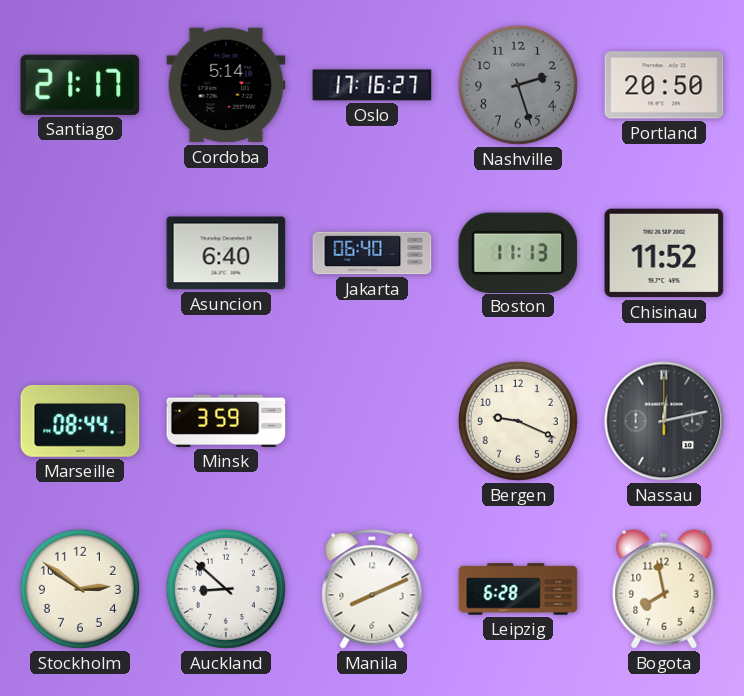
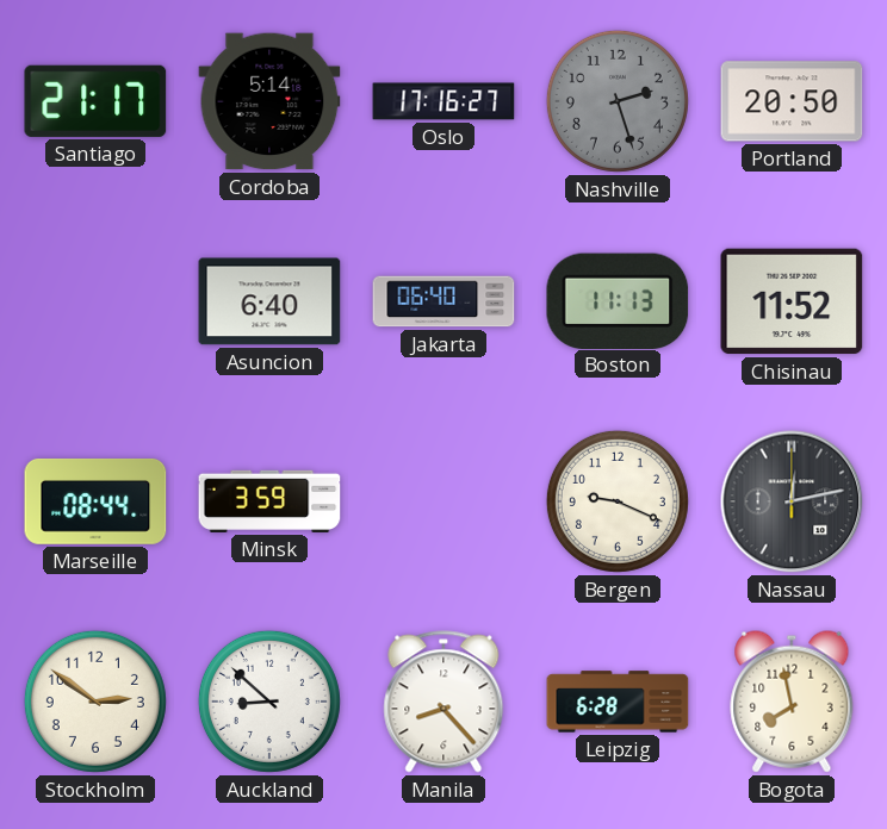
Manila: 8:11 -> 8:23 (443, 702)
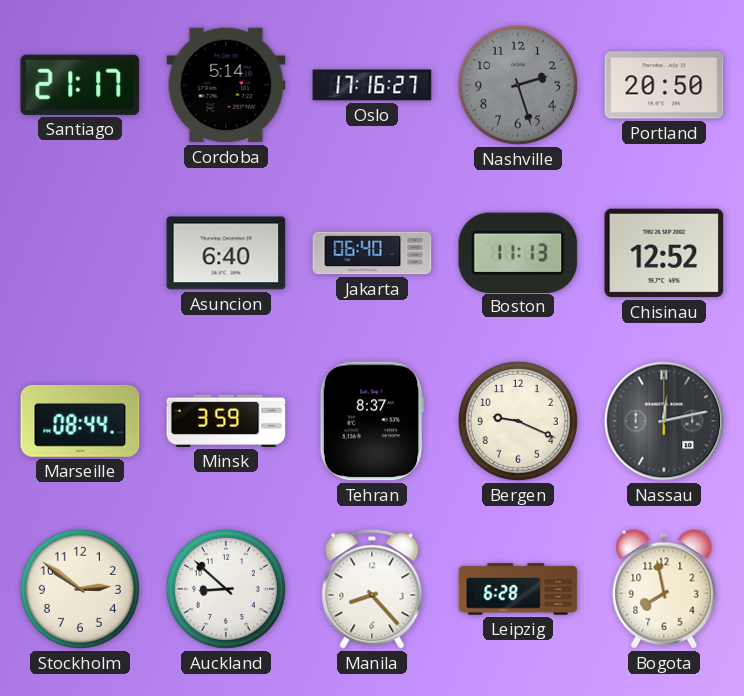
Chisinau: 11:52 -> 12:52 (664, 253)
Tehran: none -> 8:37 (372, 421)
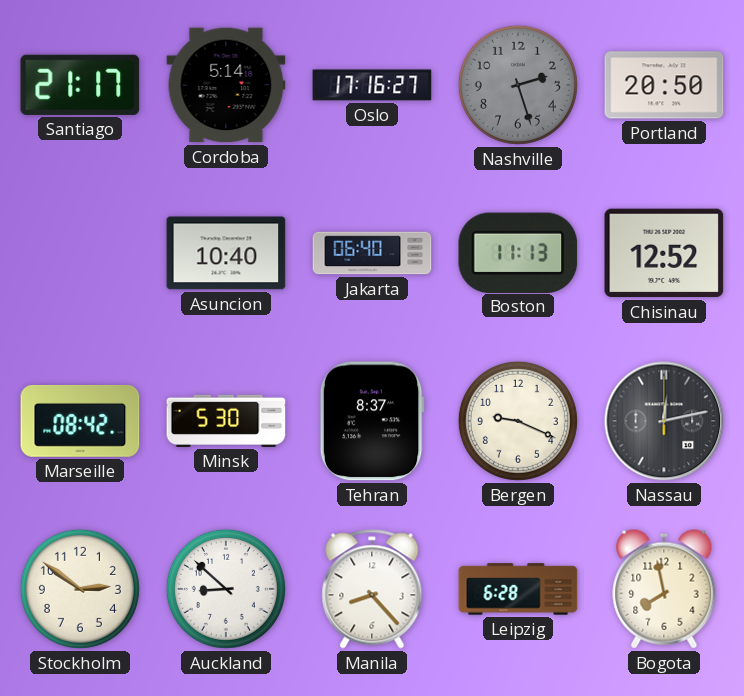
Asuncion: 6:40 -> 10:40 (226, 253)
Marseille: 08:44 -> 08:42 (80, 421)
Minsk: 3:59 -> 5:30 (226, 421)
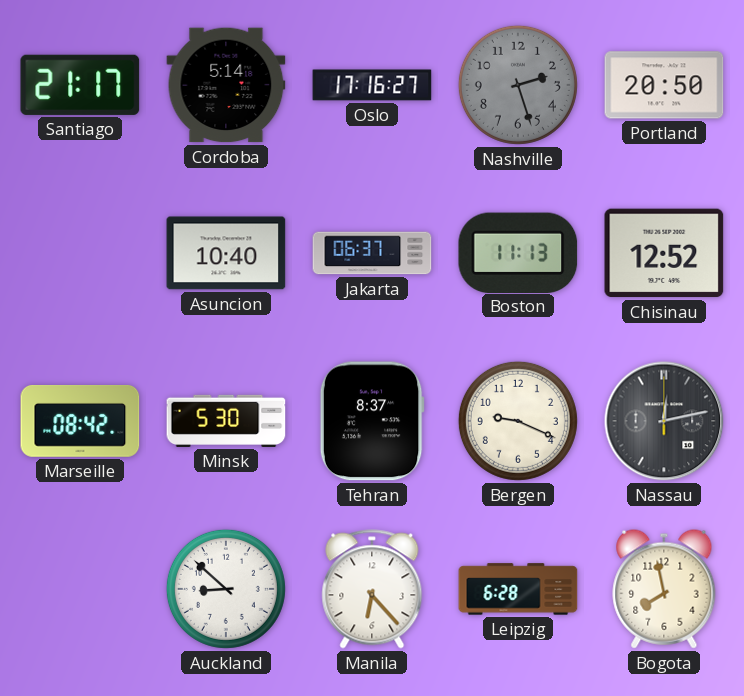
Jakarta: 06:40 -> 06:37 (372, 253)
Stockholm: 2:51 -> none (80, 589)
Manila: 8:23 -> 6:23 (372, 589)
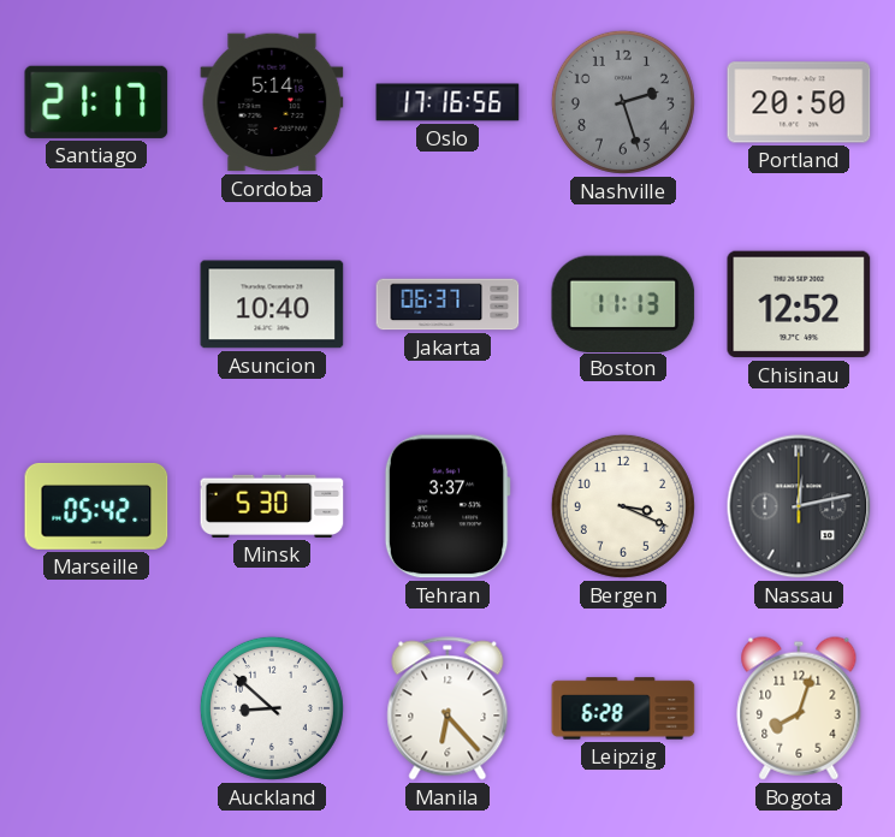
Oslo: 17:16:27 -> 17:16:56 (447, 102)
Marseille: 08:42 -> 05:42 (96, 506)
Tehran: 8:37 -> 3:37 (447, 506)
Bergen: 9:19 -> 3:19 (623, 506)
Bogota: 7:58 -> 8:03 (799, 708)
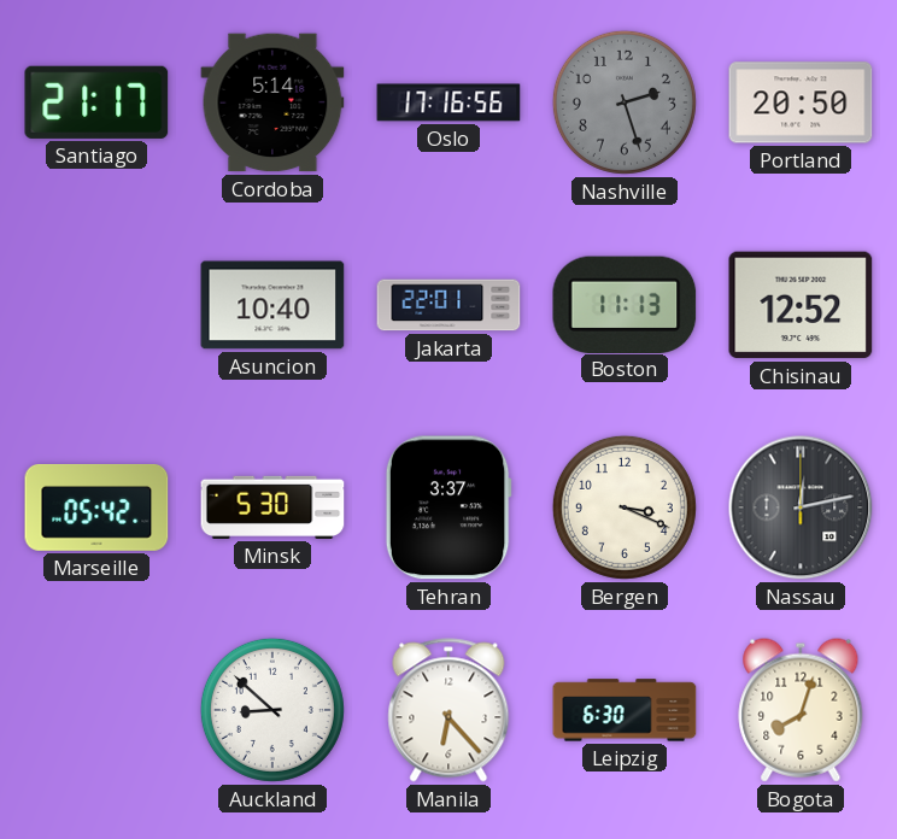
Jakarta: 06:37 -> 22:01 (448, 305)
Leipzig: 6:28 -> 6:30 (625, 710)
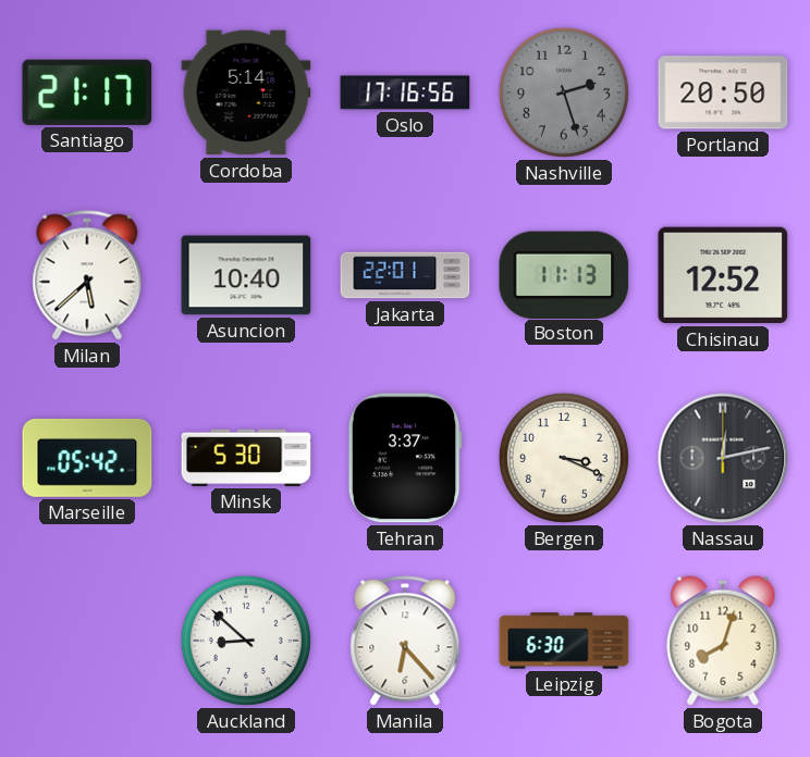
Milan: none -> 5:38 (87, 275)
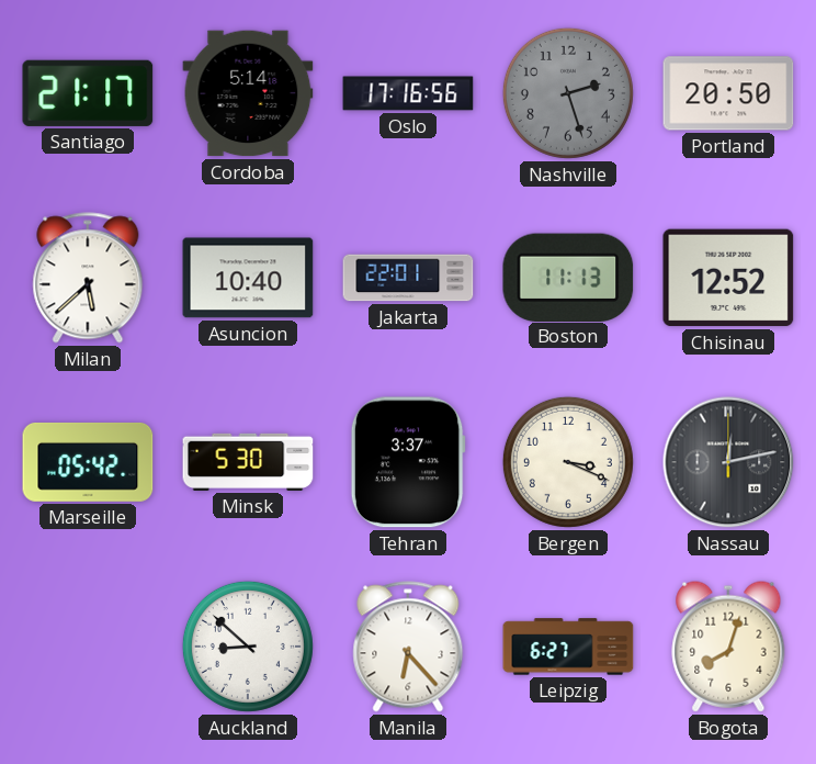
Leipzig: 6:30 -> 6:27 (568, 647)
